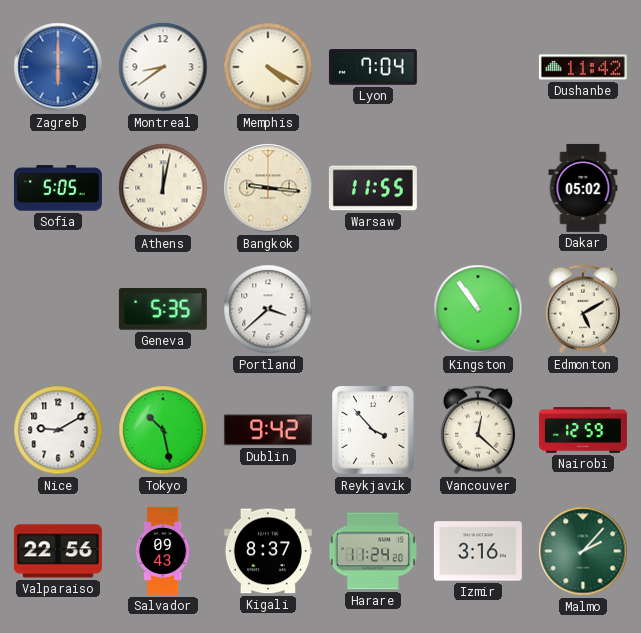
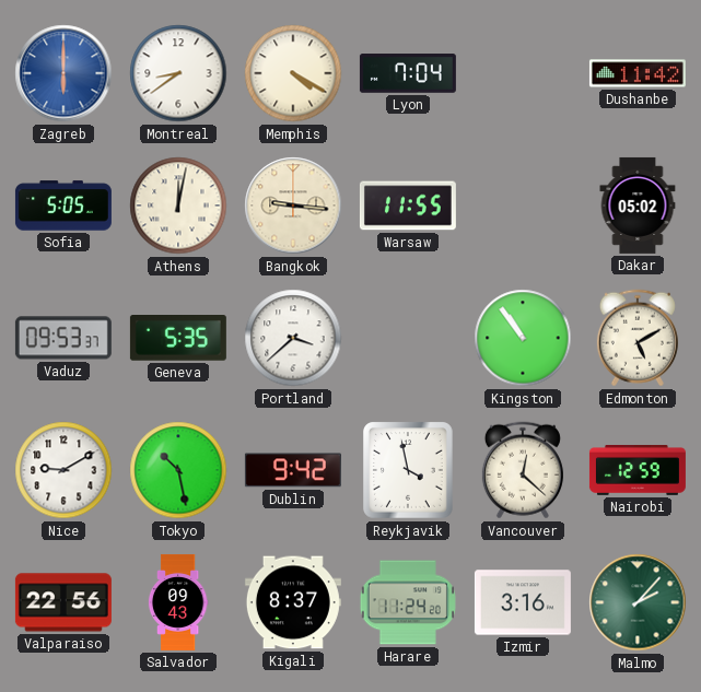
Vaduz: none -> 09:53 (63, 338)
Reykjavik: 3:53 -> 3:58 (409, 471)
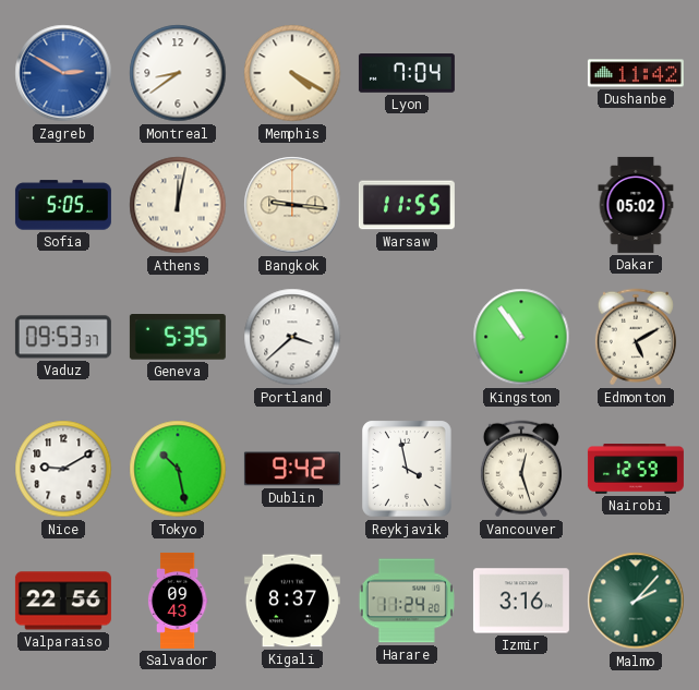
Zagreb: 6:00 -> 2:50 (63, 73)
Vancouver: 12:22 -> 12:27 (521, 469)
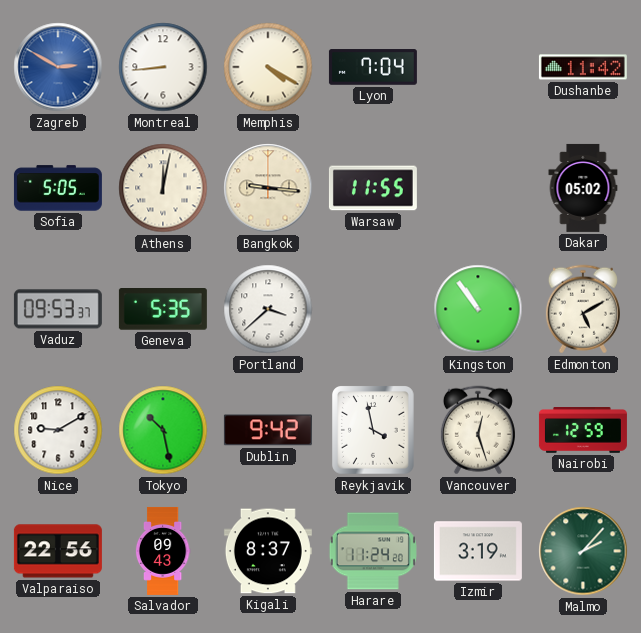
Montreal: 8:39 -> 8:44 (163, 67)
Izmir: 3:16 -> 3:19 (478, 551)
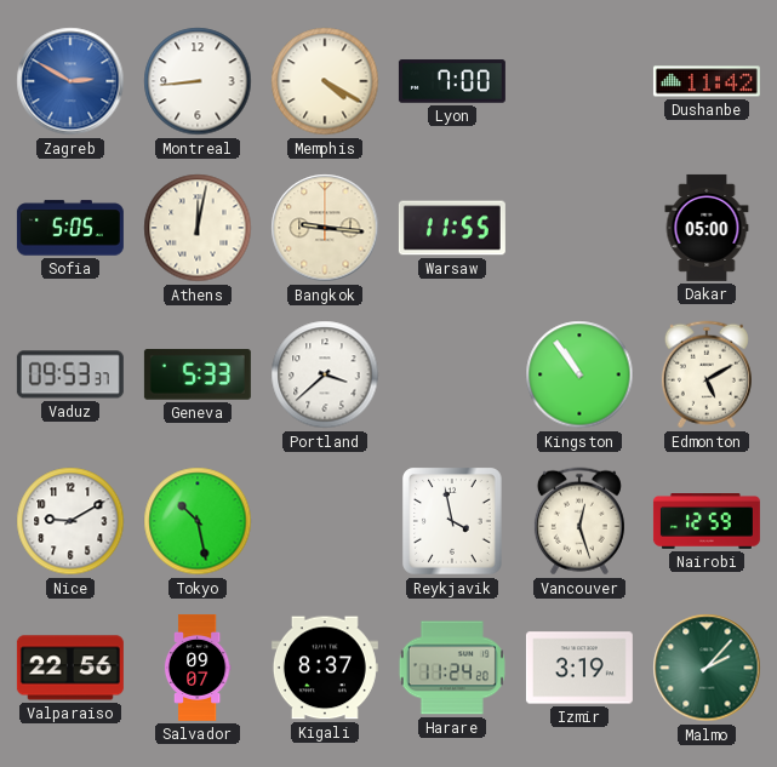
Lyon: 7:04 -> 7:00 (452, 81)
Dakar: 05:02 -> 05:00 (707, 228)
Geneva: 5:35 -> 5:33 (198, 374)
Dublin: 9:42 -> none (268, 430)
Salvador: 09:43 -> 09:07 (198, 668)
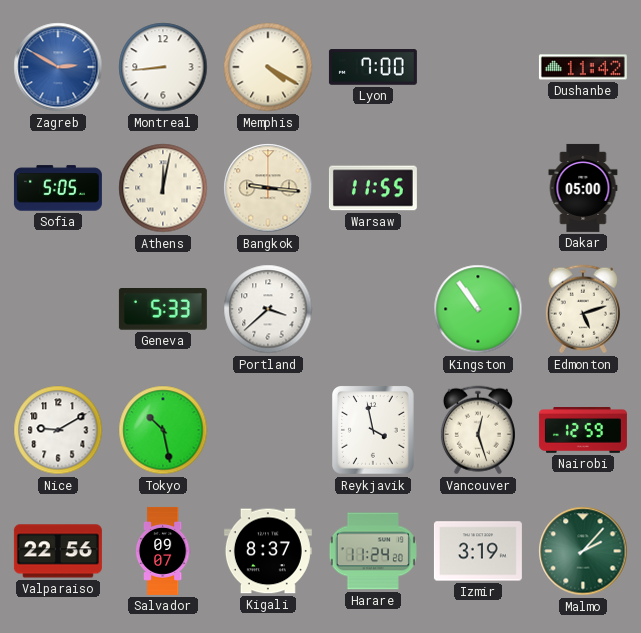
Vaduz: 09:53 -> none (70, 374)
Edmonton: 5:10 -> 5:12 (583, 309)
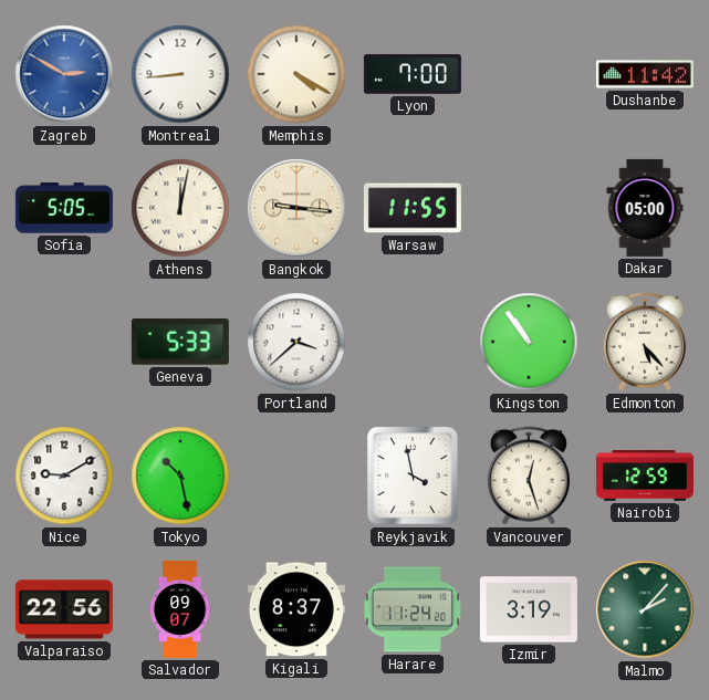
Edmonton: 5:12 -> 5:23 (645, 342)
